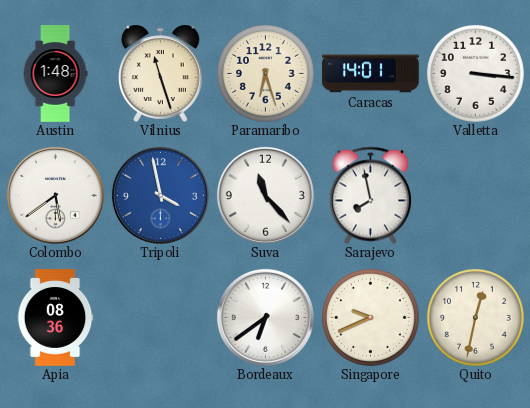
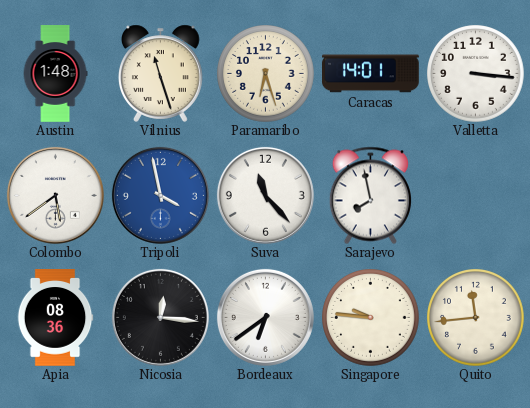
Nicosia: none -> 12:16 (160, 317)
Singapore: 9:41 -> 9:46 (371, 318)
Quito: 12:32 -> 11:44 (476, 318)
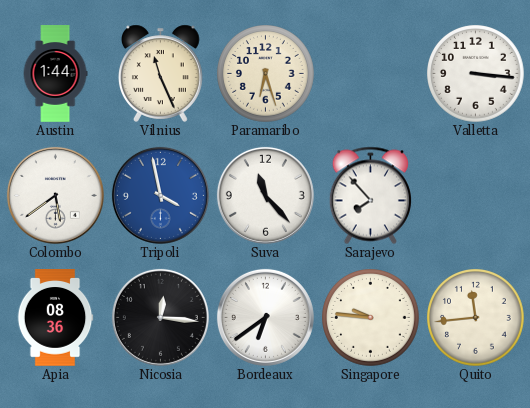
Austin: 1:48 -> 1:44 (55, 74)
Vilnius: 11:27 -> 11:26 (160, 73)
Caracas: 14:01 -> none (371, 74)
Sarajevo: 7:58 -> 7:53 (370, 195)
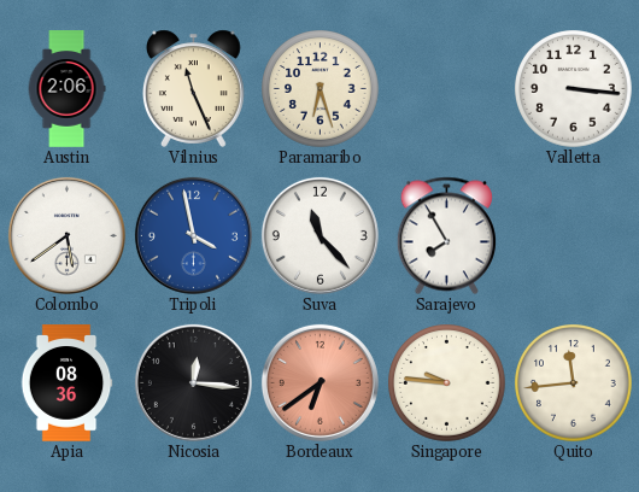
Austin: 1:44 -> 2:06 (66, 89)
Sarajevo: 7:53 -> 7:55 (446, 235)
Bordeaux dial: white -> salmon (319, 382)
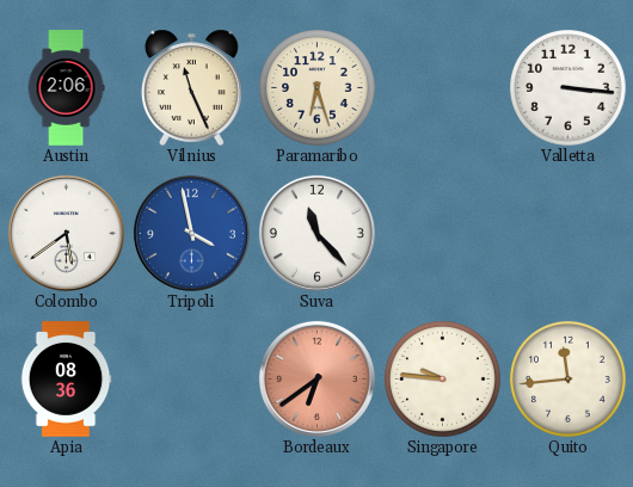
Sarajevo: 7:55 -> none (446, 235)
Nicosia: 12:16 -> none (193, 382)
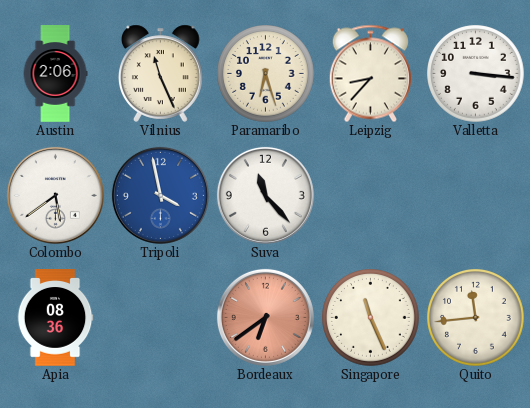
Leipzig: none -> 8:37 (370, 73)
Singapore: 9:46 -> 11:26 (371, 318)
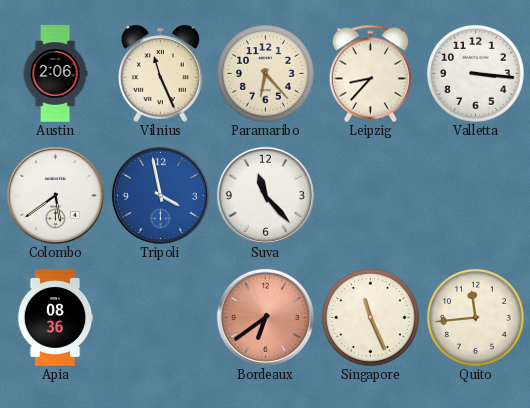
Paramaribo: 6:27 -> 6:23 (266, 74)
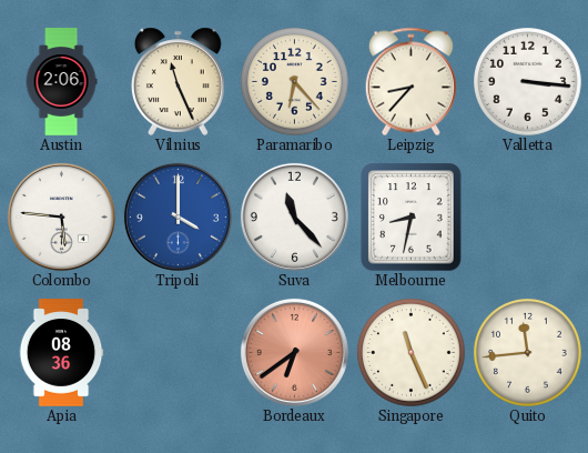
Colombo: 5:39 -> 5:46 (61, 217)
Tripoli: 3:58 -> 4:00 (178, 217)
Melbourne: none -> 8:32 (412, 217)
